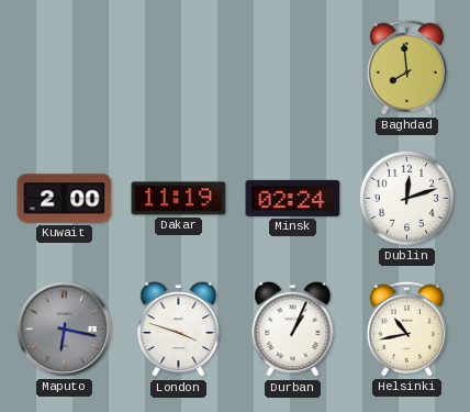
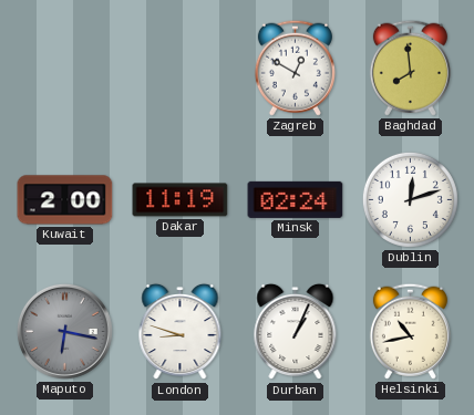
Zagreb: none -> 12:50 (295, 68)
London: 3:48 -> 8:48 (181, 332)
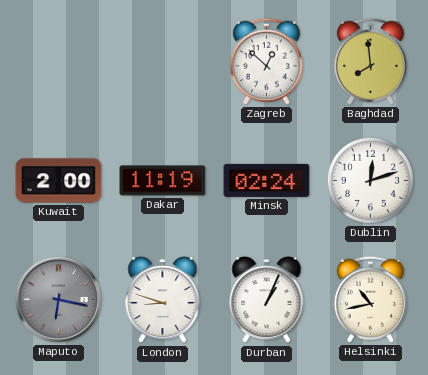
Zagreb: 12:50 -> 12:52 (266, 61)
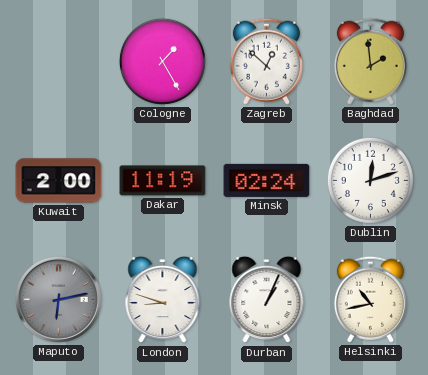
Cologne: none -> 1:25 (162, 61)
Baghdad: 7:59 -> 1:59 (370, 61)
Maputo: 6:17 -> 6:13 (58, 299)
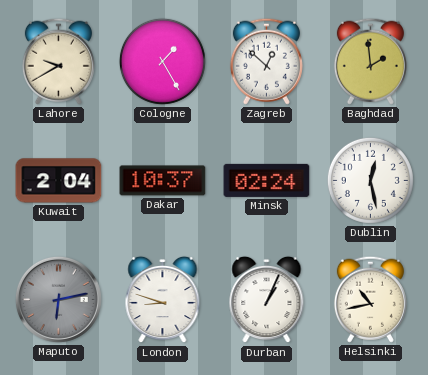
Lahore: none -> 9:40 (58, 61)
Kuwait: 2:00 -> 2:04 (59, 181)
Dakar: 11:19 -> 10:37 (163, 181)
Dublin: 12:12 -> 12:28 (370, 180)
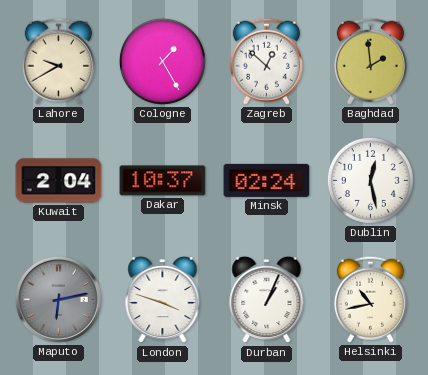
London: 8:48 -> 3:48 (163, 300)
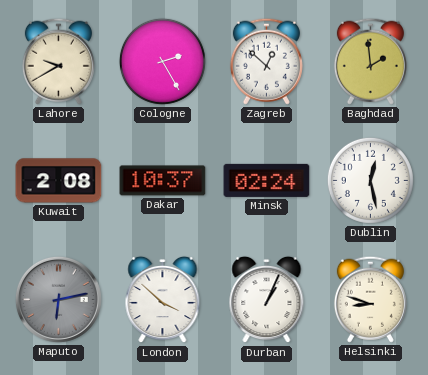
Cologne: 1:25 -> 2:25 (162, 61)
Kuwait: 2:04 -> 2:08 (59, 181)
London: 3:48 -> 3:52 (163, 300)
Helsinki: 10:43 -> 8:48 (370, 299)
